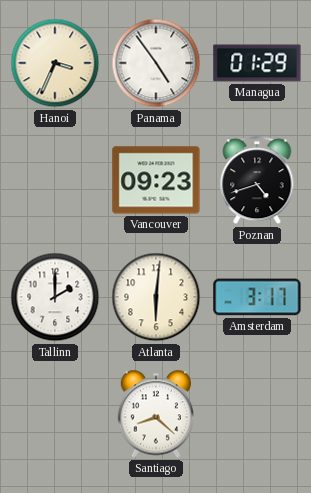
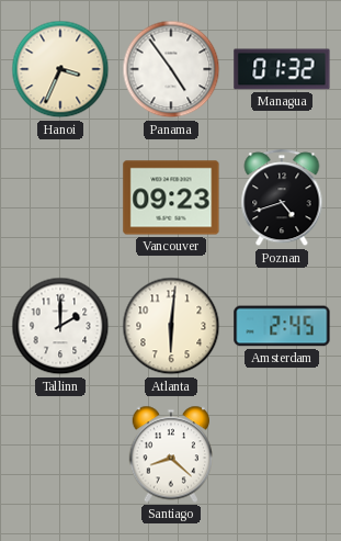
Managua: 01:29 -> 01:32 (282, 69)
Amsterdam: 3:17 -> 2:45 (282, 326)
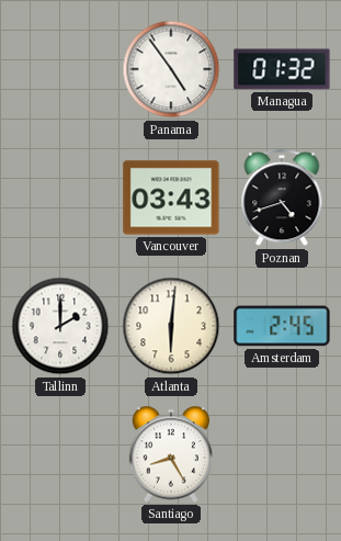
Hanoi: 3:34 -> none (60, 69)
Vancouver: 09:23 -> 03:43 (171, 198)
Santiago: 8:22 -> 8:25 (170, 454)
